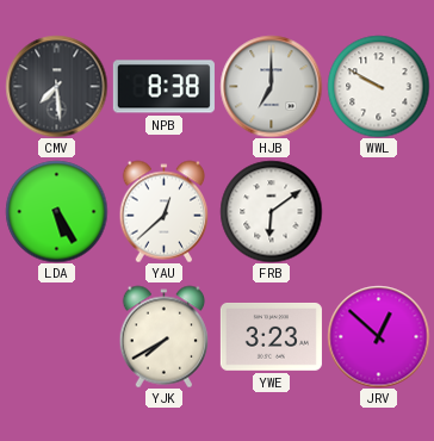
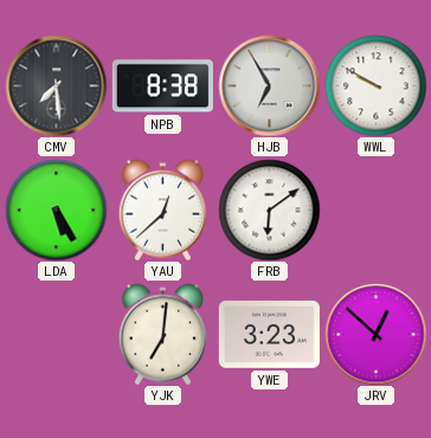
HJB: 7:00 -> 6:55 (269, 85)
YJK: 7:40 -> 7:01 (163, 334)
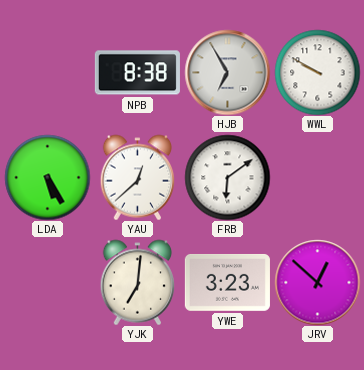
CMV: 7:29 -> none (56, 85)
